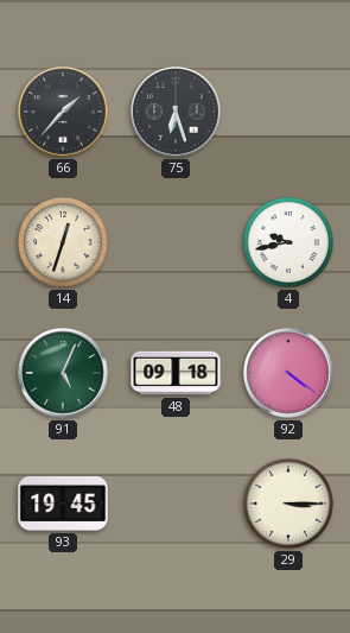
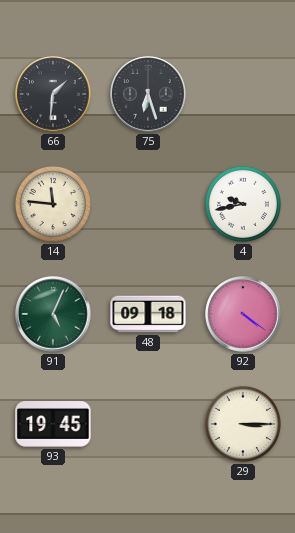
66: 1:37 -> 1:31 (53, 94)
14: 12:33 -> 11:46 (53, 204)
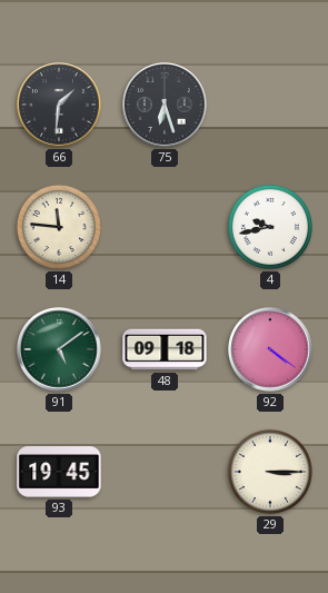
91: 5:04 -> 5:09 (59, 349)
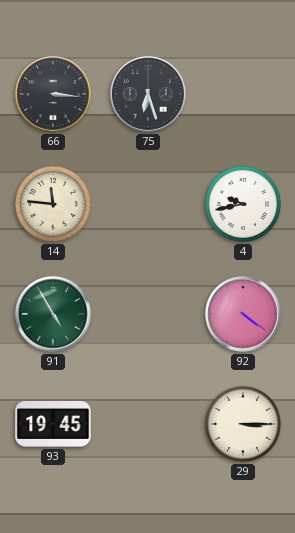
66: 1:31 -> 3:16 (53, 94)
91: 5:09 -> 4:55 (53, 314)
48: 09:18 -> none (165, 349)
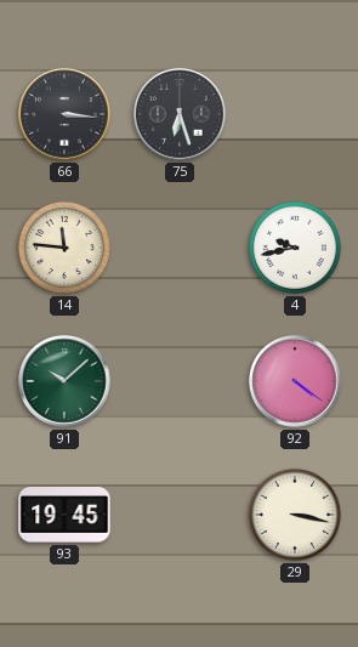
91: 4:55 -> 10:08 (64, 381)
29: 3:15 -> 3:17 (295, 515)
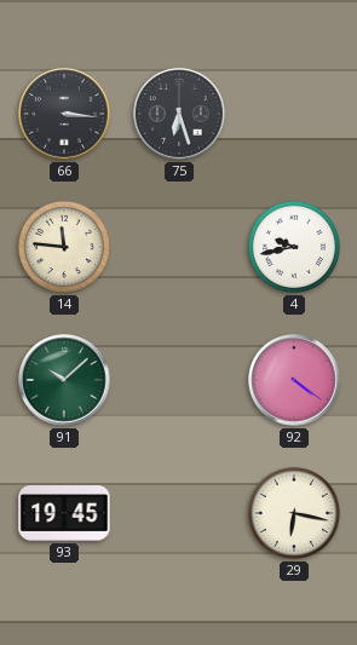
29: 3:17 -> 6:17 (294, 513)
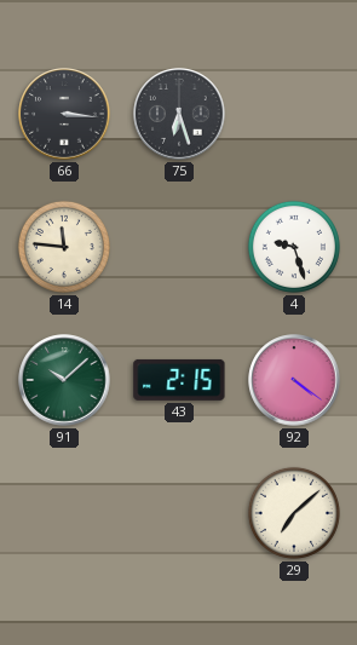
4: 9:43 -> 9:27 (294, 247)
43: none -> 2:15 (179, 380)
93: 19:45 -> none (64, 514)
29: 6:17 -> 7:08 (294, 513)
